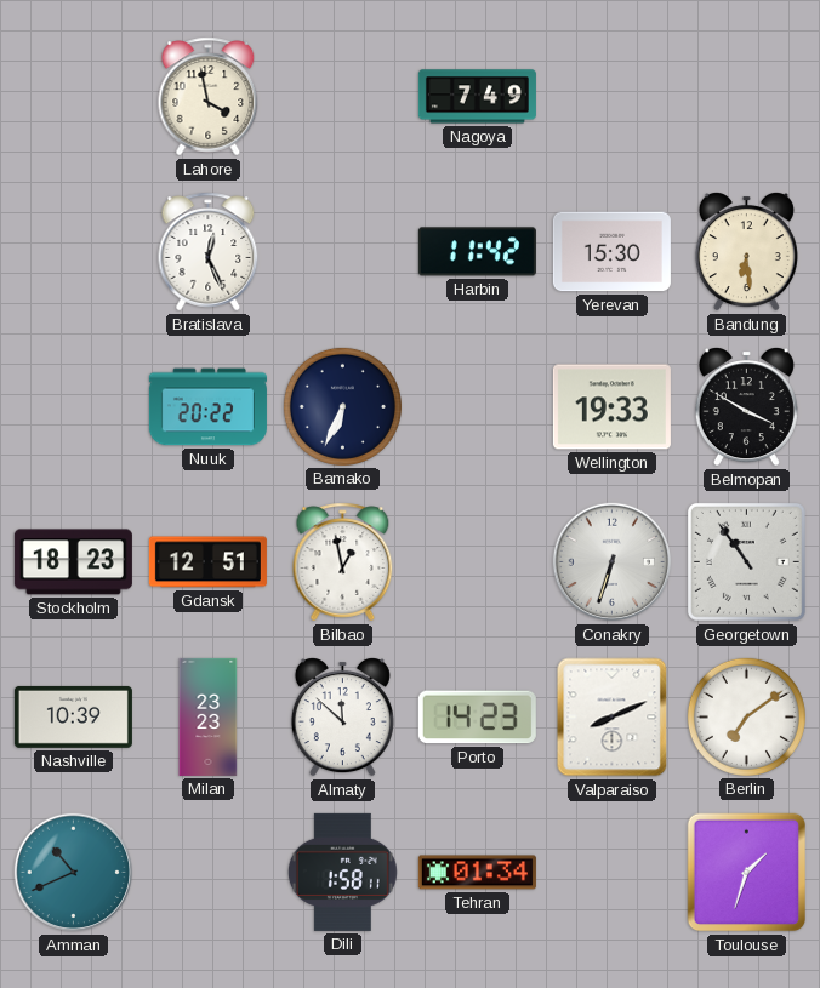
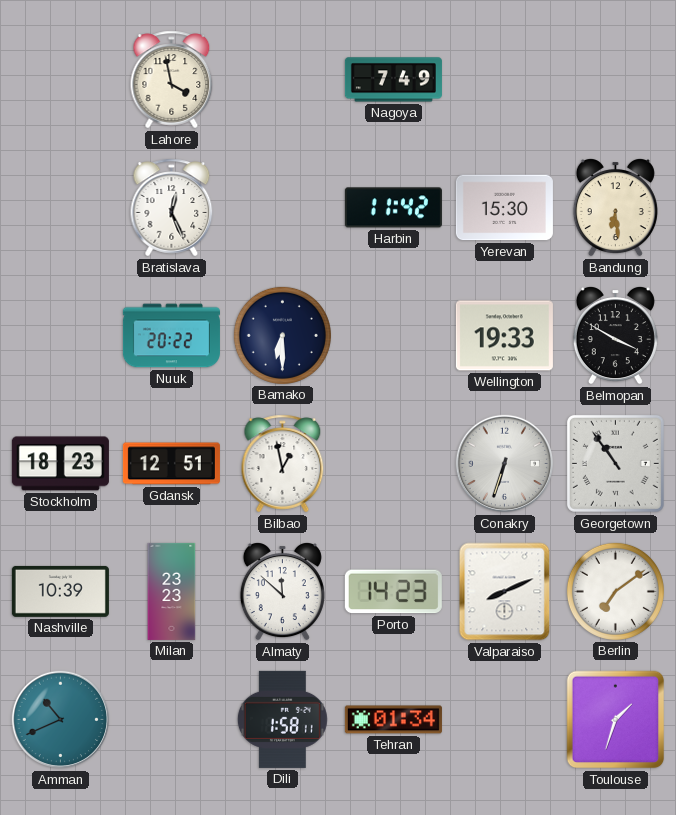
Bamako: 6:34 -> 6:30 (282, 335)
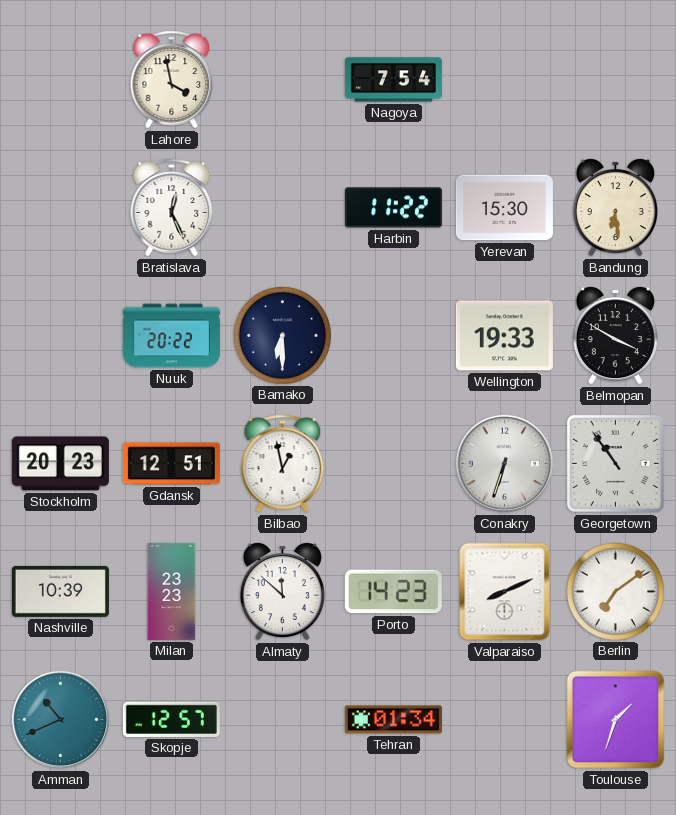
Nagoya: 7:49 -> 7:54 (393, 80)
Harbin: 11:42 -> 11:22 (393, 208)
Stockholm: 18:23 -> 20:23 (60, 464)
Skopje: none -> 12:57 (171, 719)
Dili: 1:58 -> none (282, 719)
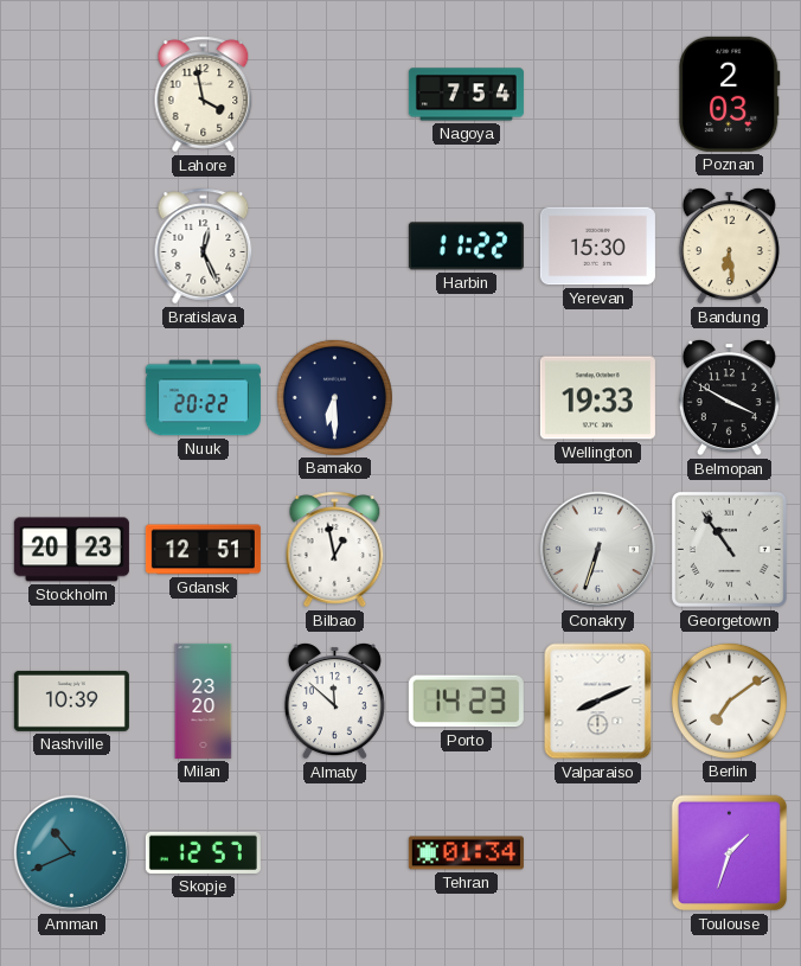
Poznan: none -> 2:03 (730, 94)
Milan: 23:23 -> 23:20 (204, 700)
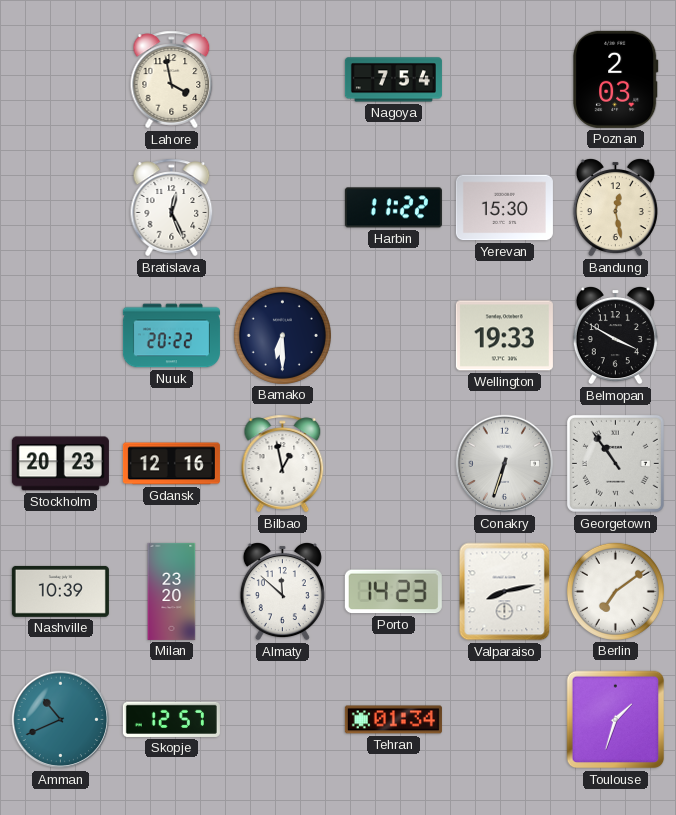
Bandung: 6:29 -> 12:28 (615, 208)
Gdansk: 12:51 -> 12:16 (171, 464)
Valparaiso: 8:11 -> 8:13 (505, 592)
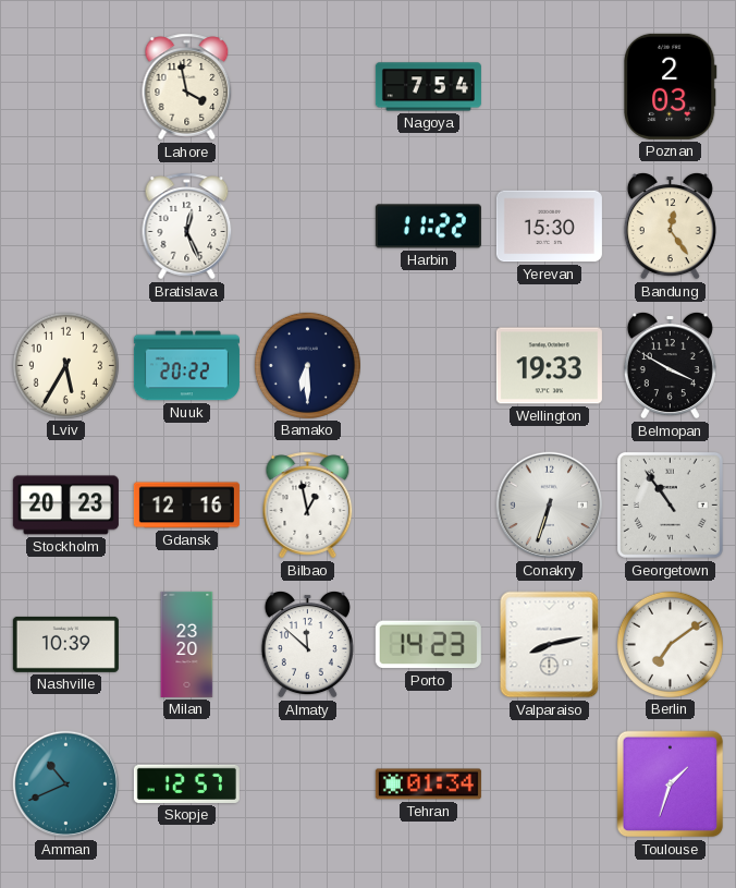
Bandung: 12:28 -> 12:24 (670, 227)
Lviv: none -> 5:35 (65, 365)
